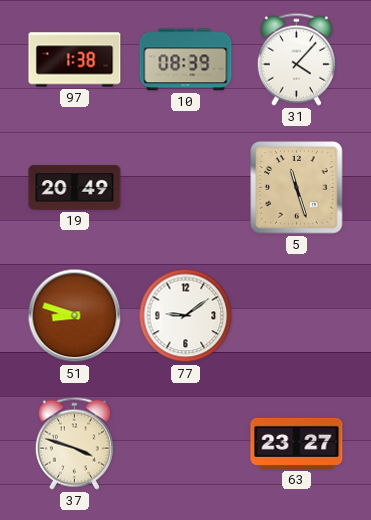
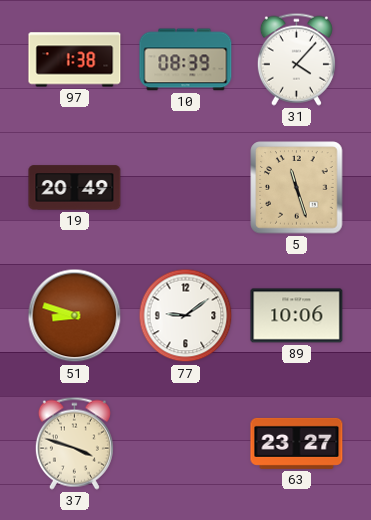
89: none -> 10:06 (297, 316)
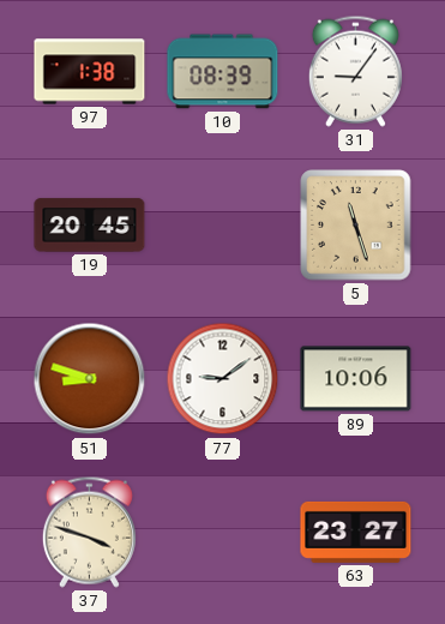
31: 4:07 -> 9:06 (355, 71)
19: 20:49 -> 20:45 (90, 226)
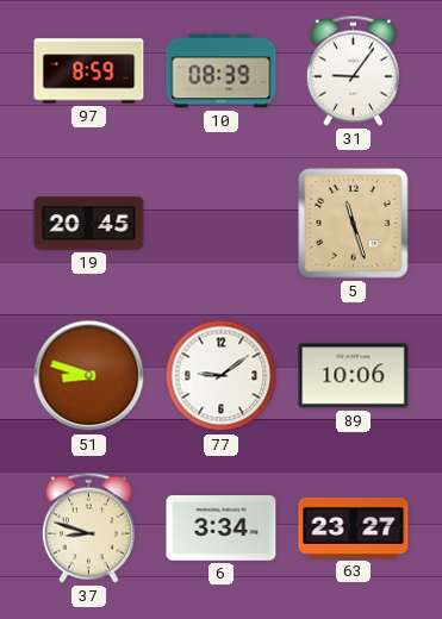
97: 1:38 -> 8:59 (89, 71)
37: 3:48 -> 8:48 (88, 527)
6: none -> 3:34 (222, 529)
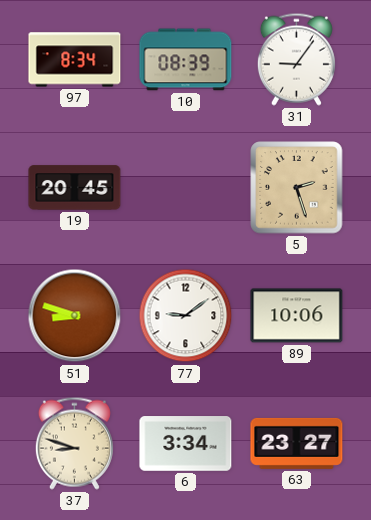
97: 8:59 -> 8:34 (75, 60)
5: 11:27 -> 2:27 (297, 188)
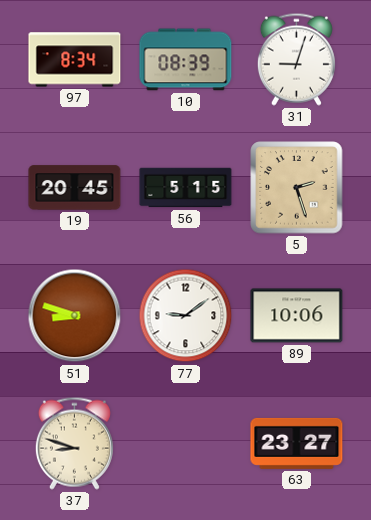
31: 9:06 -> 9:03 (296, 59)
56: none -> 5:15 (186, 188)
6: 3:34 -> none (186, 444)
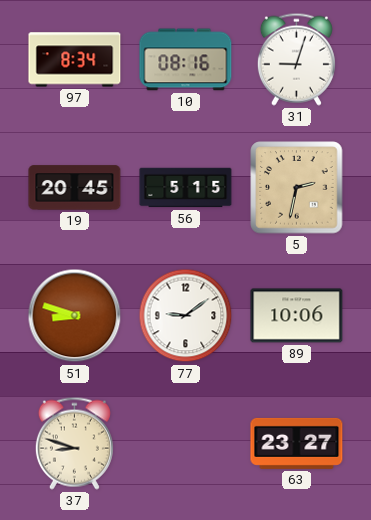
10: 08:39 -> 08:16 (186, 60)
5: 2:27 -> 2:32 (297, 188)
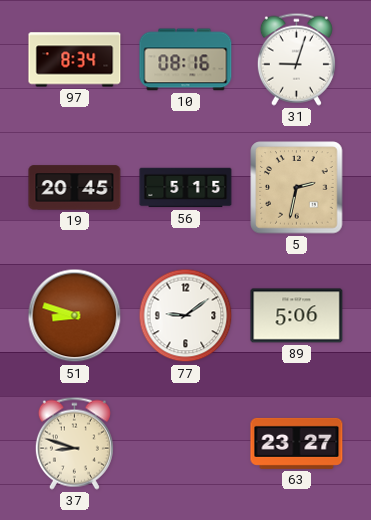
89: 10:06 -> 5:06 (297, 316)
